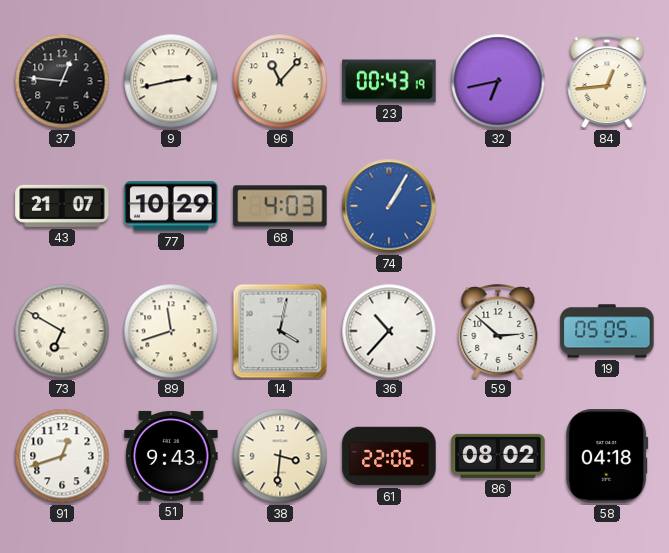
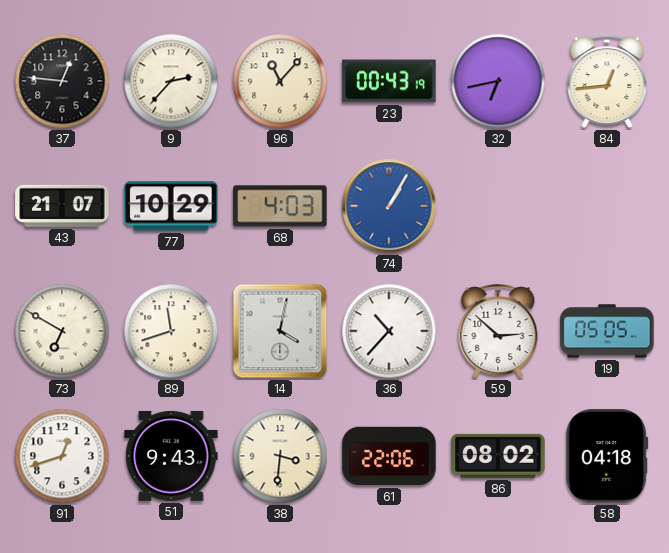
9: 2:43 -> 2:37 (171, 81)
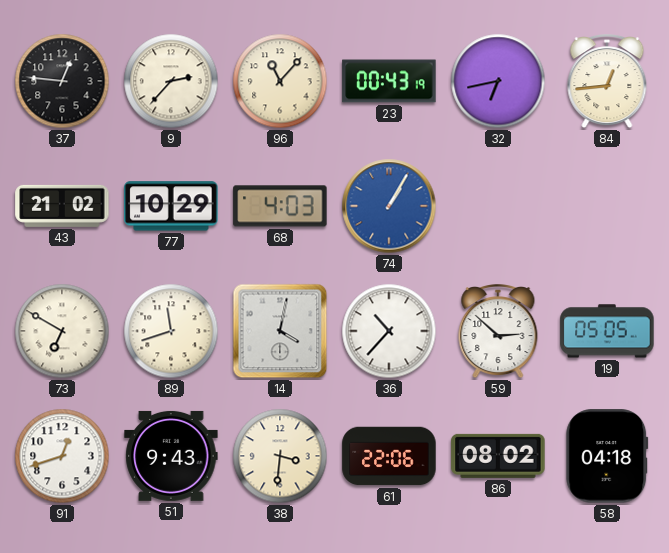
43: 21:07 -> 21:02 (62, 206)
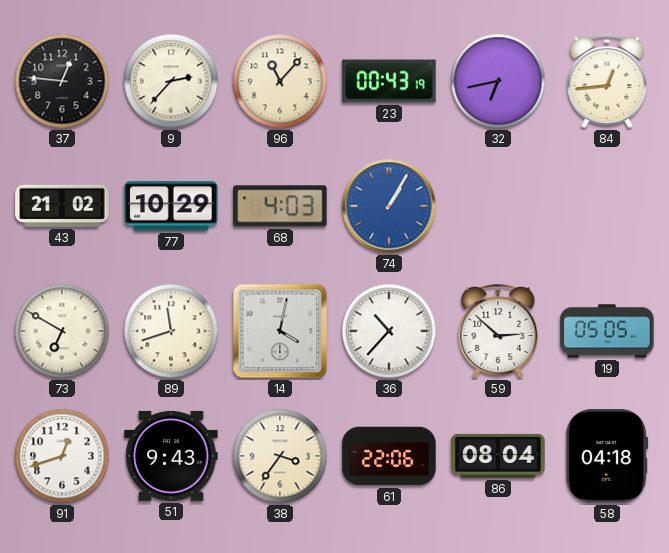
38: 3:31 -> 3:36 (280, 456)
86: 08:02 -> 08:04 (498, 456)
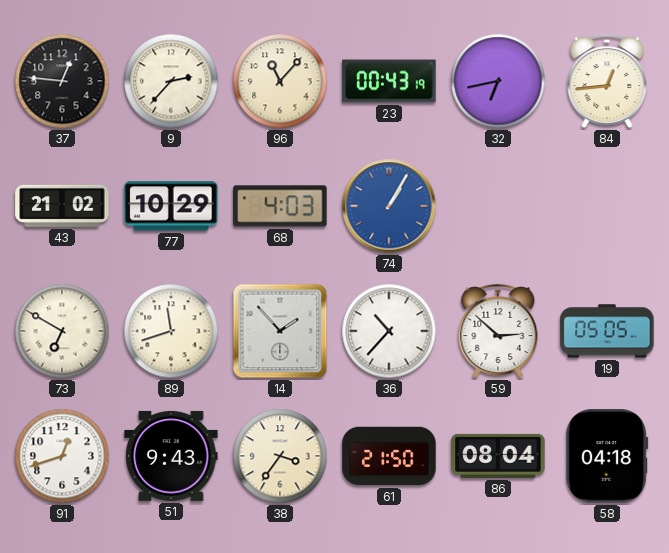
14: 4:02 -> 1:53 (280, 331)
61: 22:06 -> 21:50 (389, 456)
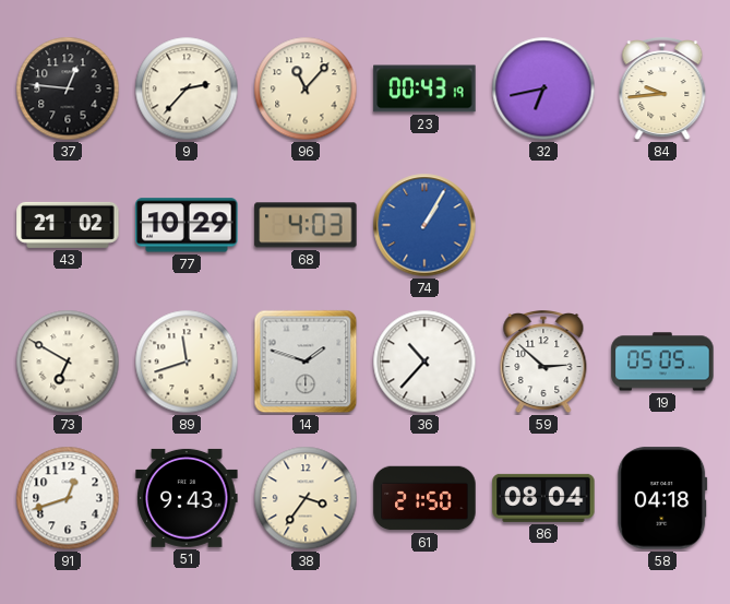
84: 12:44 -> 9:44 (662, 90)
14: 1:53 -> 1:48 (306, 362)
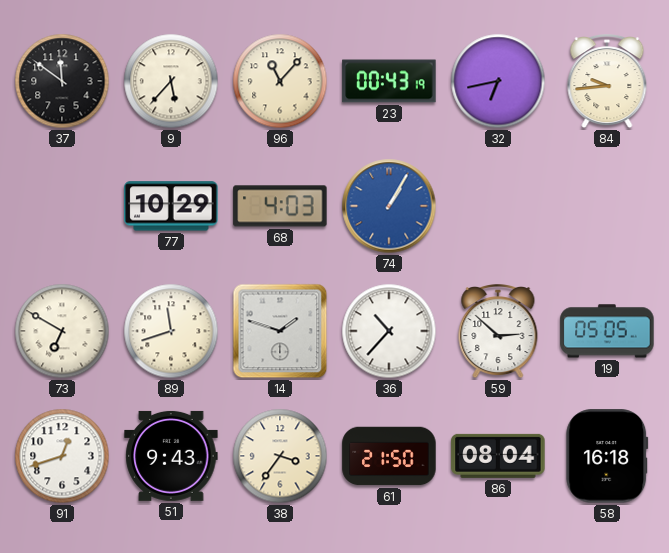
37: 12:46 -> 11:51 (62, 81)
9: 2:37 -> 5:37 (171, 81)
43: 21:02 -> none (68, 225)
58: 04:18 -> 16:18 (607, 456)
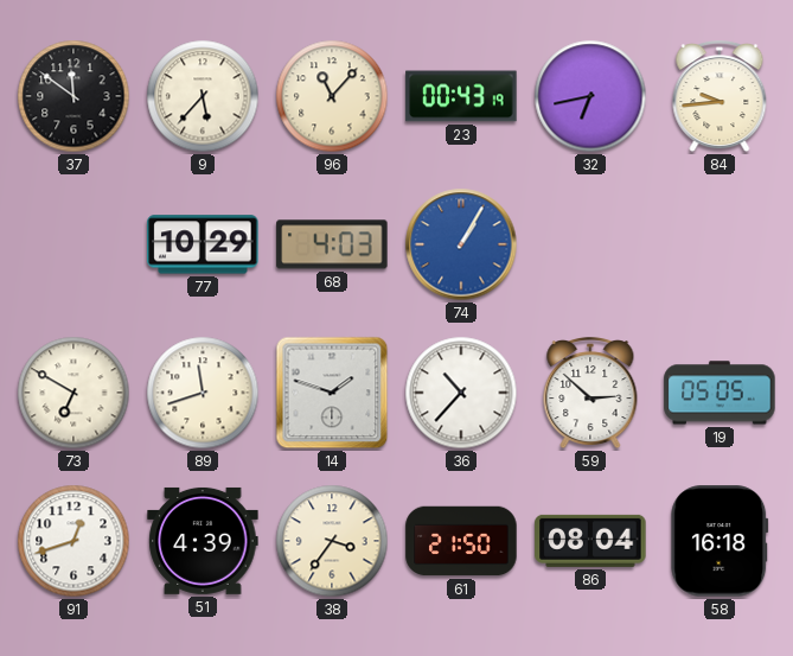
51: 9:43 -> 4:39 (203, 541)
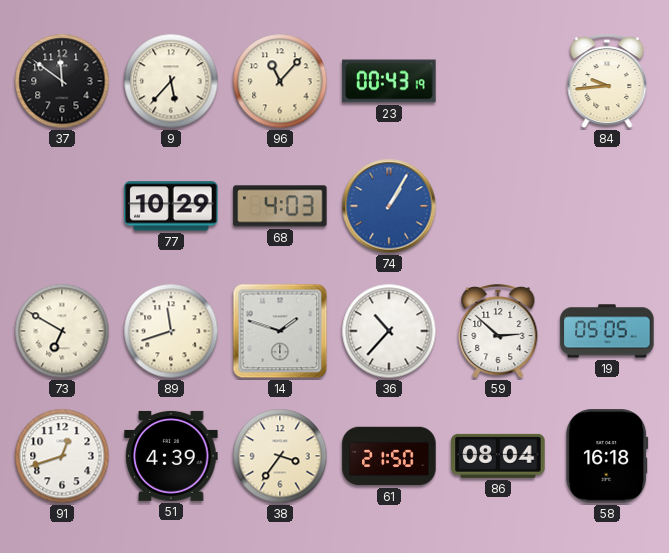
32: 6:43 -> none (590, 96)
